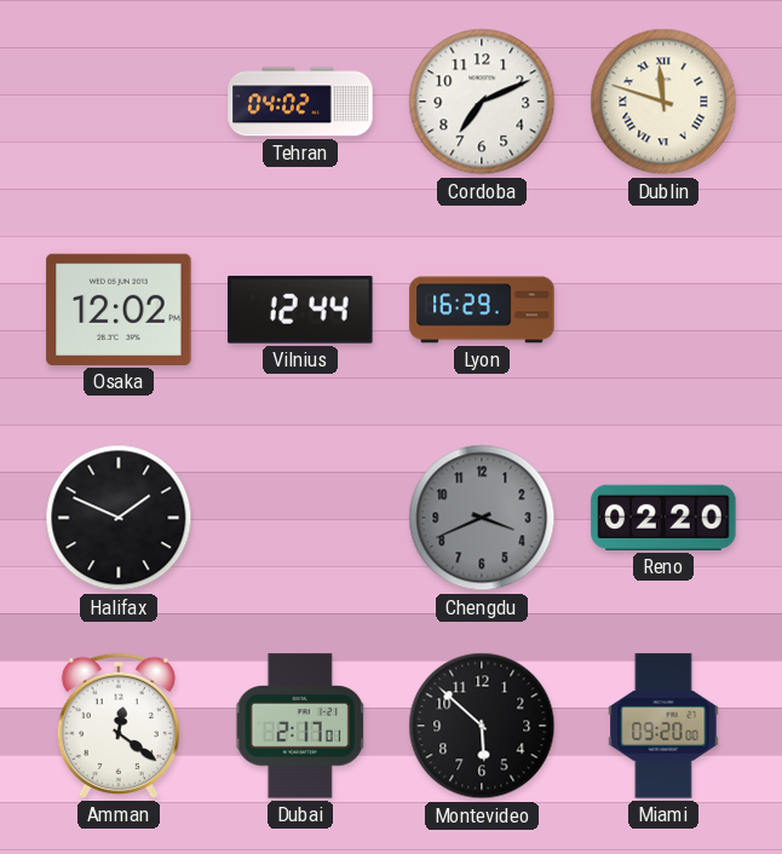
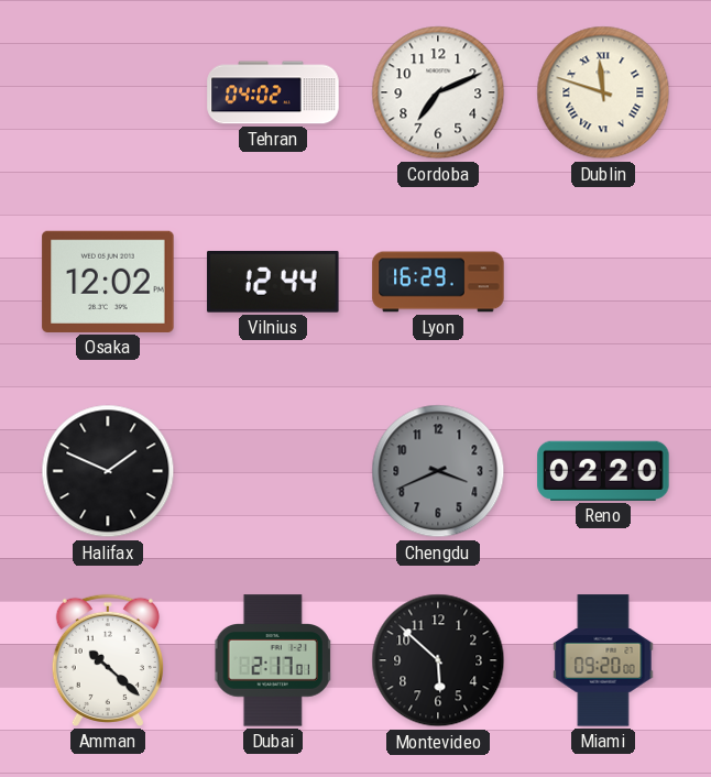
Amman: 12:21 -> 10:22 (108, 660)
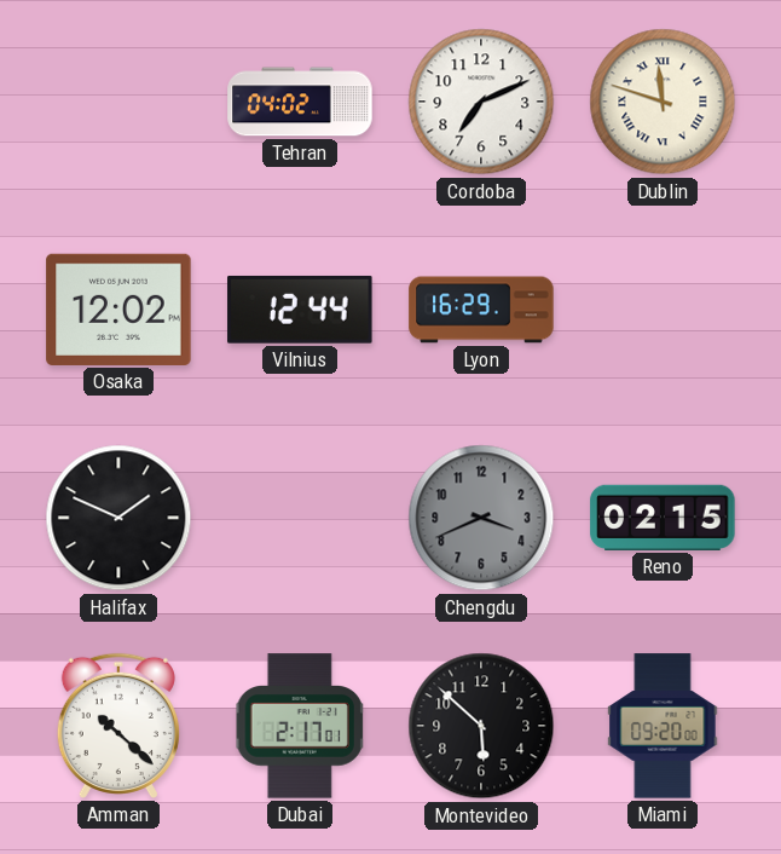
Reno: 02:20 -> 02:15 (663, 518)
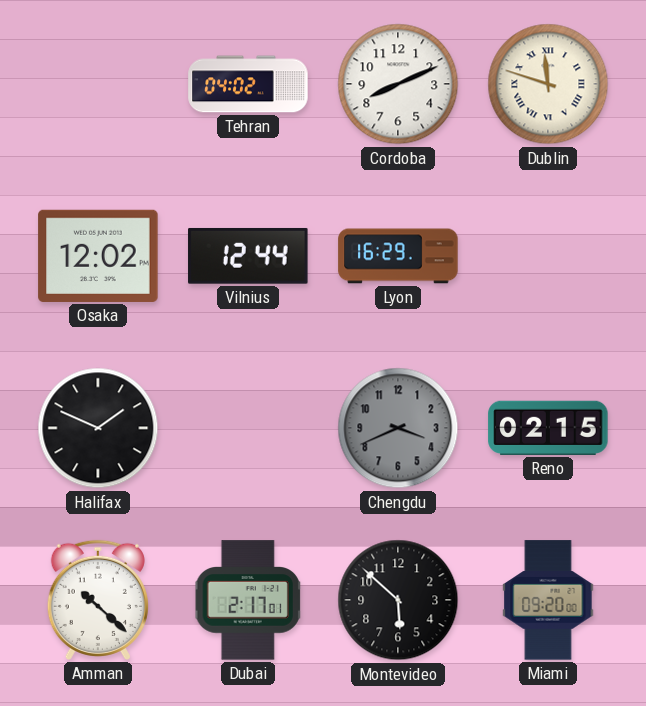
Cordoba: 7:11 -> 8:11 (398, 84)
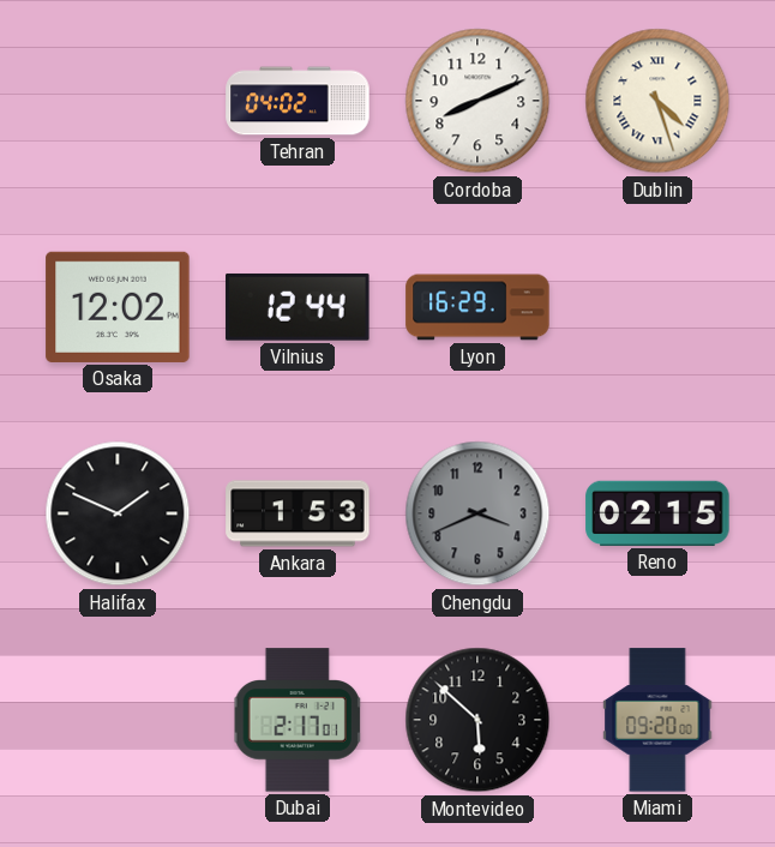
Dublin: 11:48 -> 4:27 (657, 101)
Ankara: none -> 1:53 (298, 513)
Amman: 10:22 -> none (98, 600)
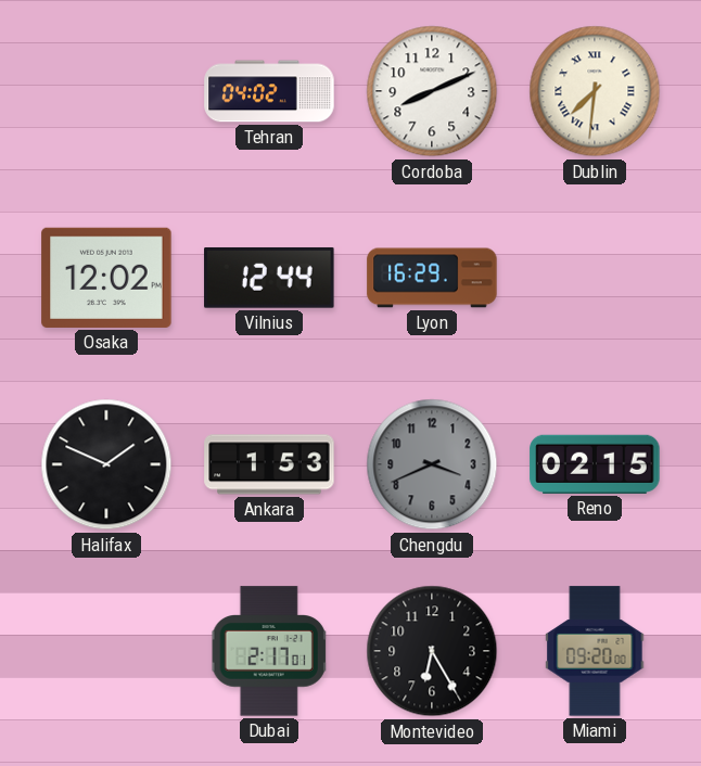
Dublin: 4:27 -> 7:31 (595, 91)
Montevideo: 5:52 -> 6:25 (432, 651)
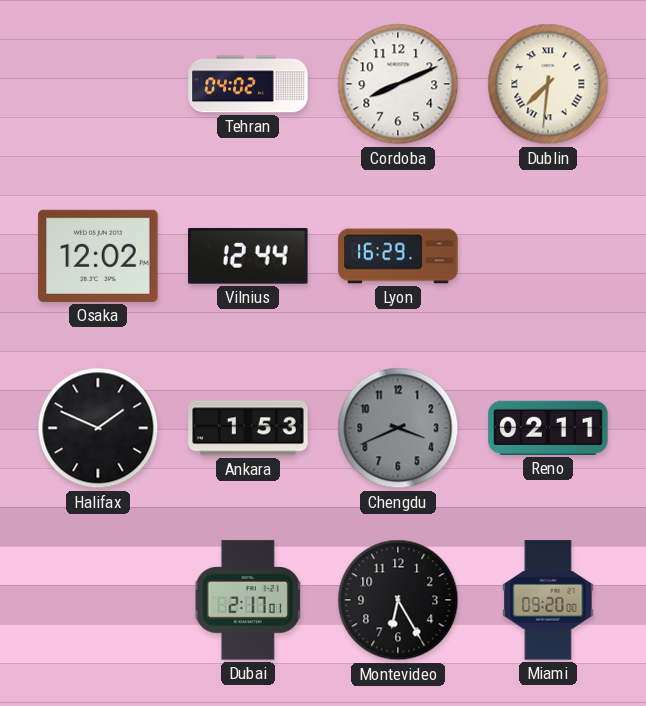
Reno: 02:15 -> 02:11 (548, 428)
